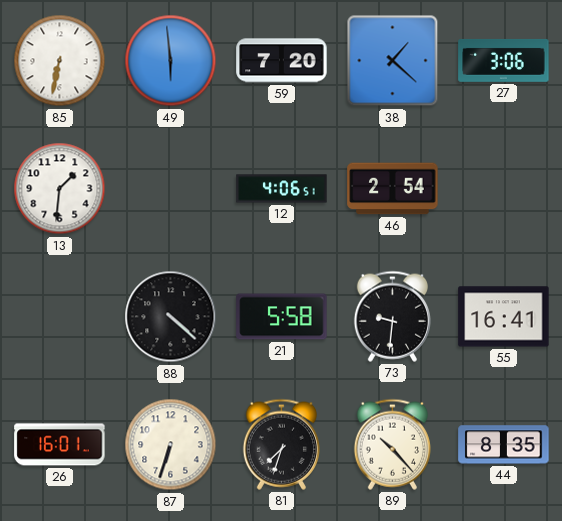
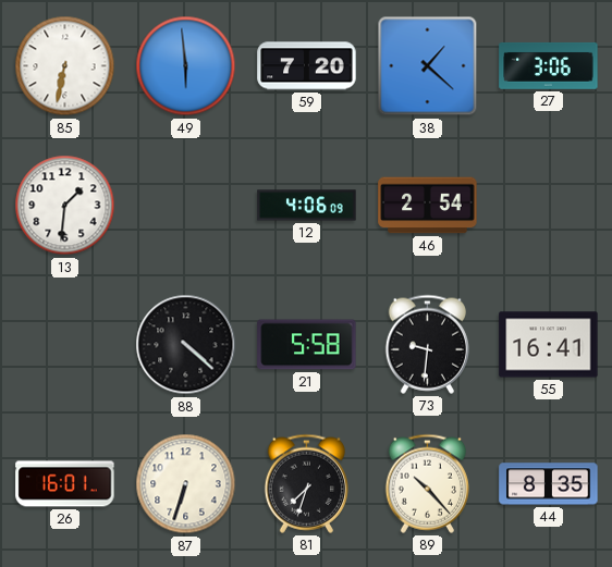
12: 4:06:51 -> 4:06:09 (307, 206)
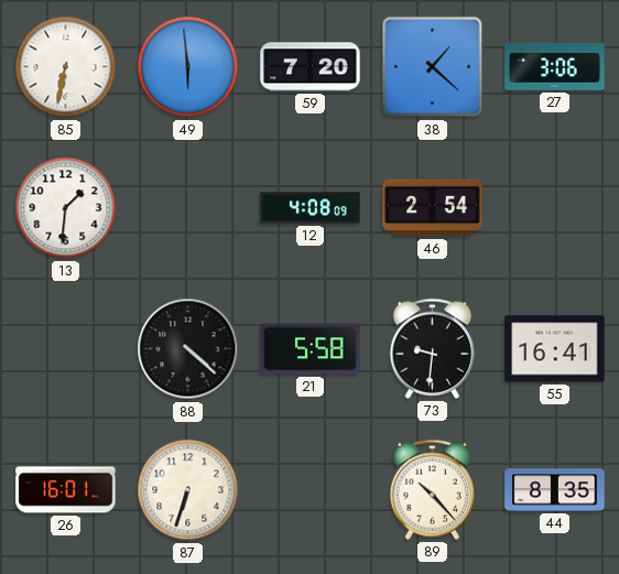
12: 4:06 -> 4:08 (311, 208)
81: 7:33 -> none (306, 483)
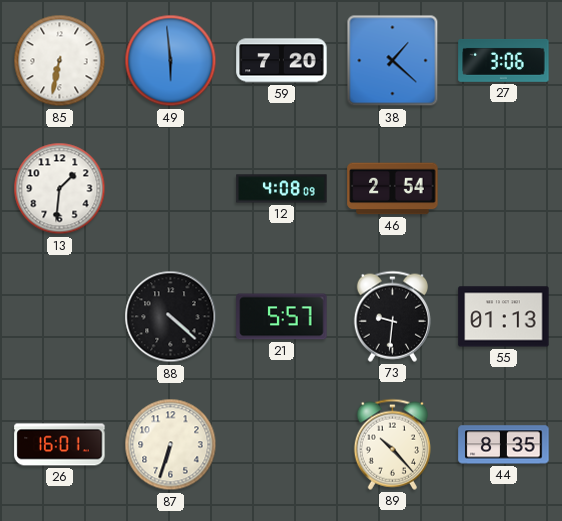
21: 5:58 -> 5:57 (282, 317)
55: 16:41 -> 01:13 (504, 317)
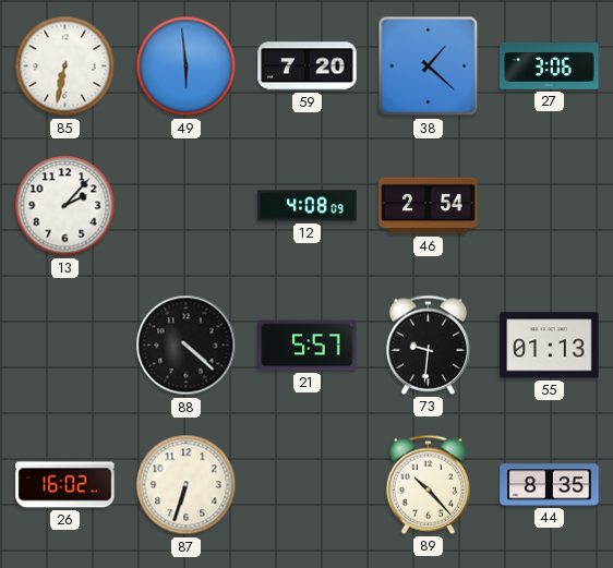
13: 1:31 -> 2:07 (65, 206)
26: 16:01 -> 16:02 (65, 485)
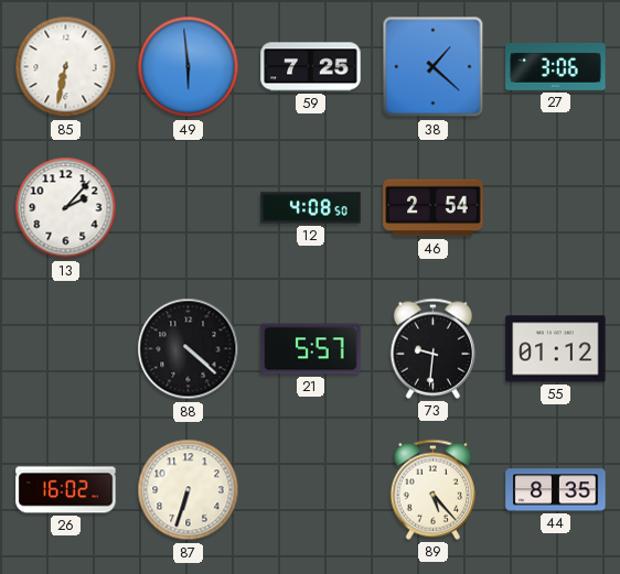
59: 7:20 -> 7:25 (311, 67)
12: 4:08:09 -> 4:08:50 (311, 208)
55: 01:13 -> 01:12 (556, 349)
89: 10:23 -> 5:23 (432, 489)
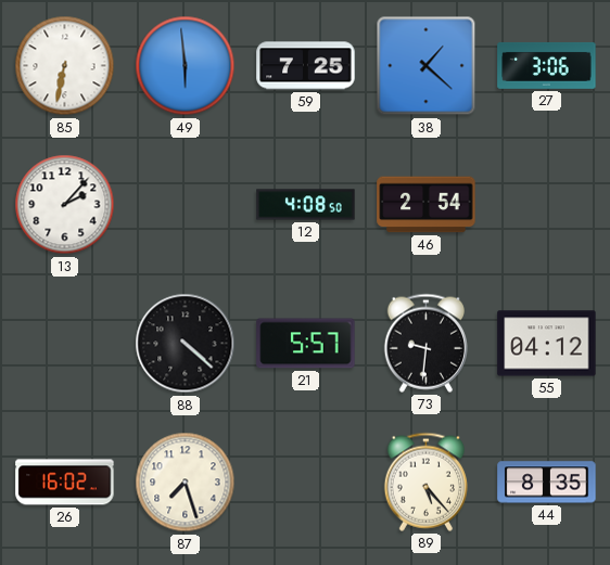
55: 01:12 -> 04:12 (547, 344)
87: 6:33 -> 7:27 (186, 483)
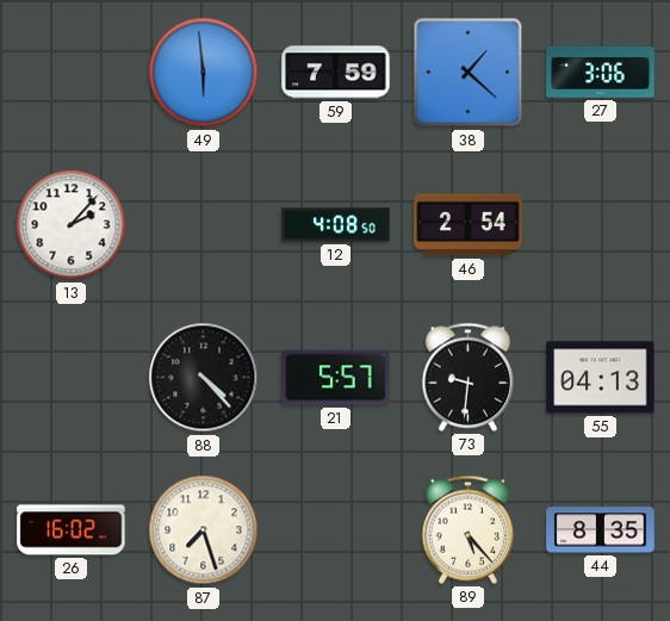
85: 6:32 -> none (65, 66)
59: 7:25 -> 7:59 (336, 73)
88: 4:22 -> 4:23 (204, 378)
55: 04:12 -> 04:13 (601, 378)
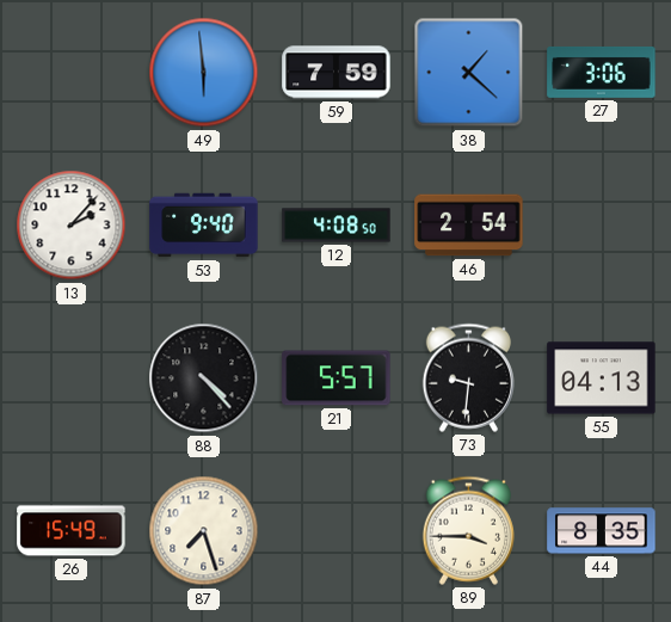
53: none -> 9:40 (204, 226)
26: 16:02 -> 15:49 (72, 531)
89: 5:23 -> 3:45 (468, 530)
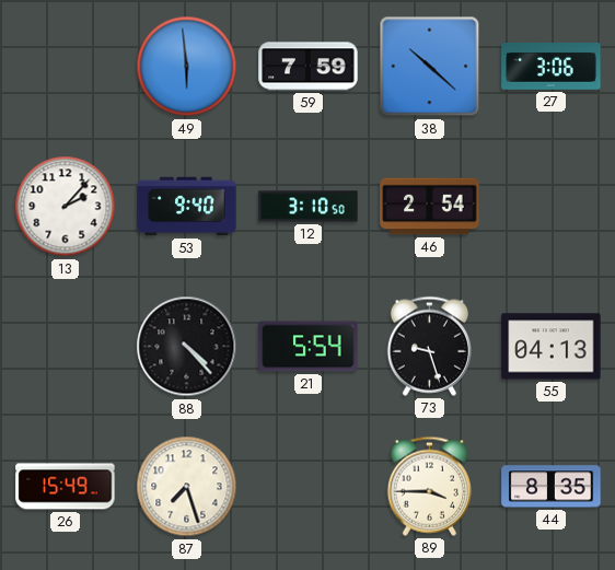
38: 1:22 -> 10:22 (430, 67)
12: 4:08 -> 3:10 (309, 207)
21: 5:57 -> 5:54 (309, 347)
73: 9:31 -> 9:27 (429, 346)
